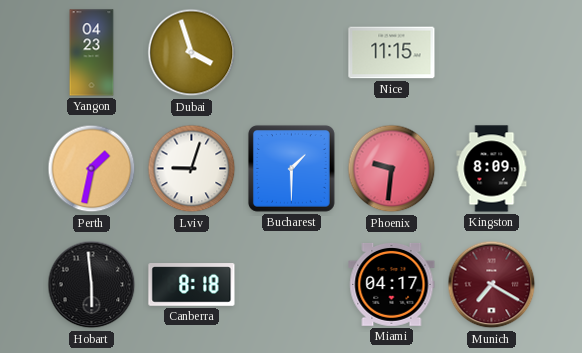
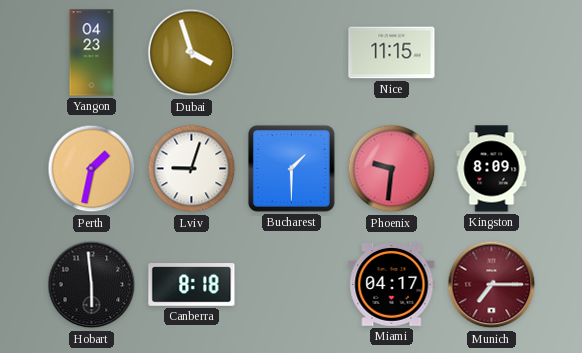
Munich: 7:20 -> 7:15 (492, 285)
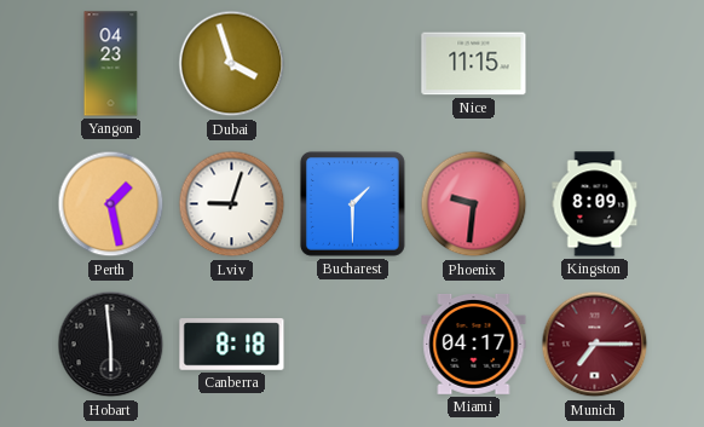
Perth: 1:32 -> 1:28 (111, 204)
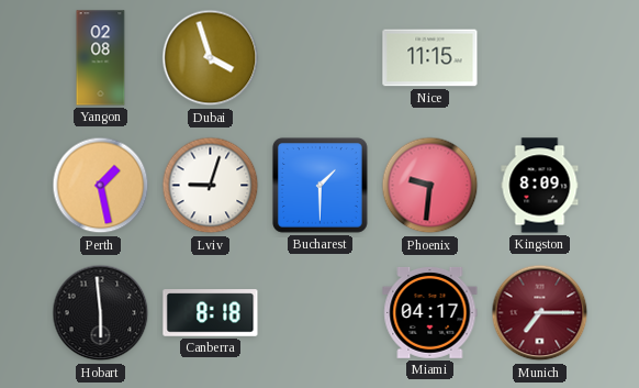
Yangon: 04:23 -> 02:08 (101, 58)
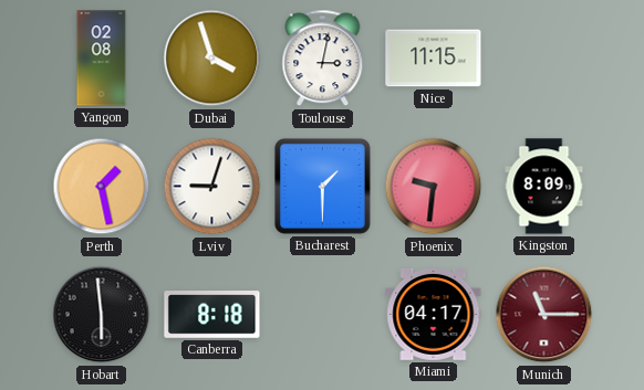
Toulouse: none -> 3:02 (323, 59)
Munich: 7:15 -> 11:15 (544, 315)
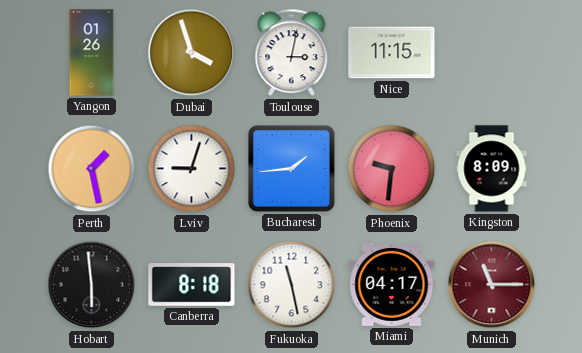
Yangon: 02:08 -> 01:26 (92, 53)
Bucharest: 1:30 -> 1:44 (291, 168)
Fukuoka: none -> 11:28 (292, 285)
